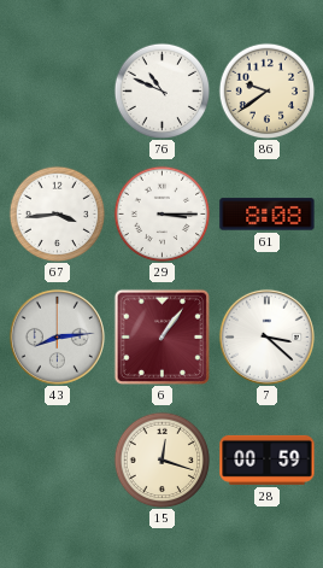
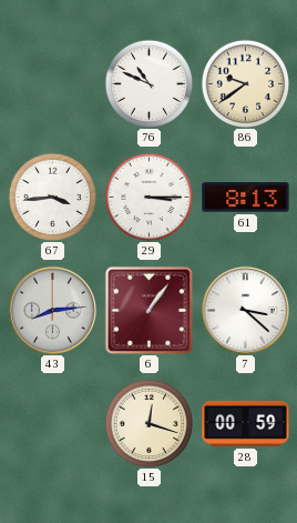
61: 8:08 -> 8:13 (246, 198)
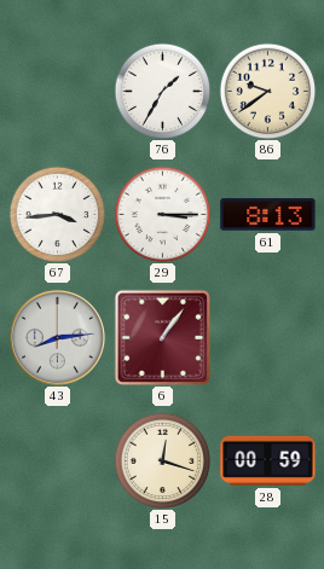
76: 10:49 -> 1:35 (162, 91)
7: 3:22 -> none (245, 310)
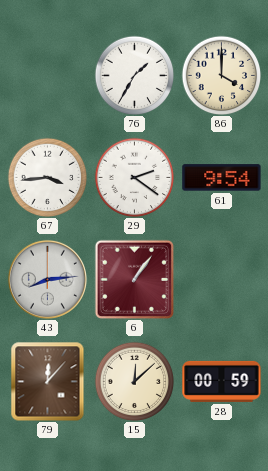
86: 9:39 -> 4:00 (221, 75)
29: 3:15 -> 2:21 (134, 177)
61: 8:13 -> 9:54 (222, 178)
79: none -> 12:07 (48, 381)
15: 12:18 -> 12:08 (134, 381)
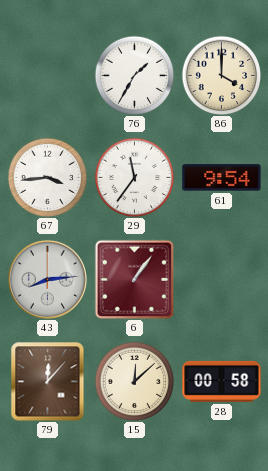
29: 2:21 -> 11:36 (134, 177)
28: 00:59 -> 00:58 (222, 381)
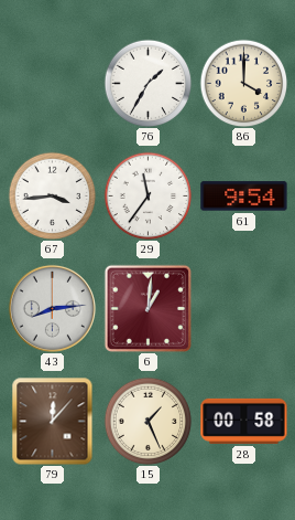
6: 1:06 -> 1:01 (147, 308)
15: 12:08 -> 1:26 (147, 421)
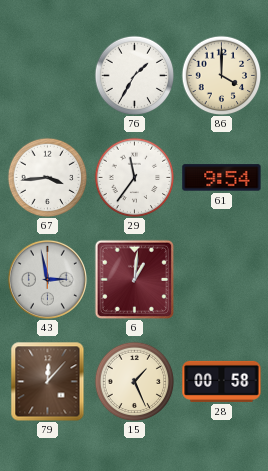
43: 8:14 -> 2:58 (47, 279)
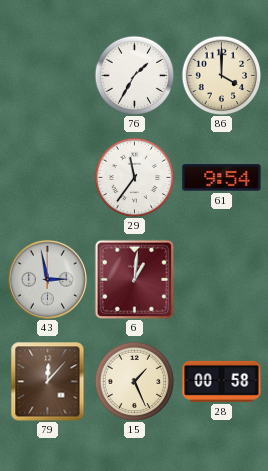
67: 3:44 -> none (47, 177)
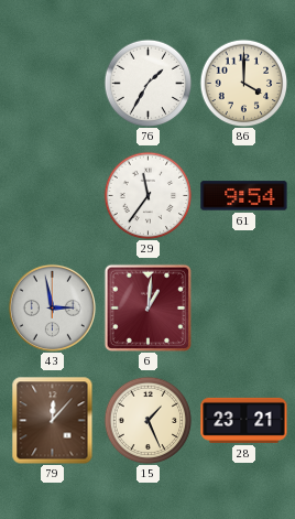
28: 00:58 -> 23:21 (244, 420)
